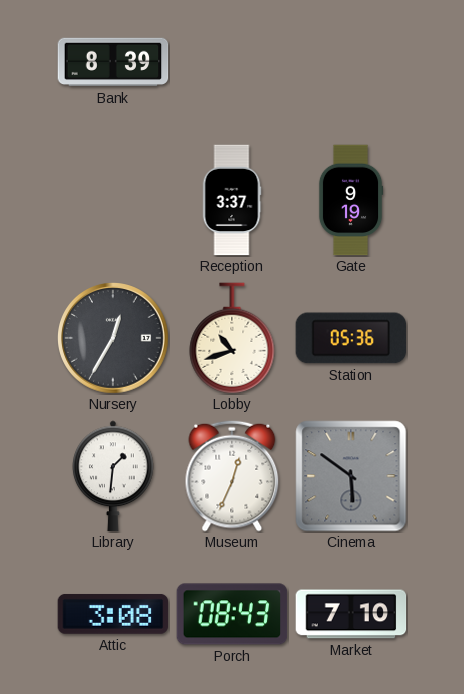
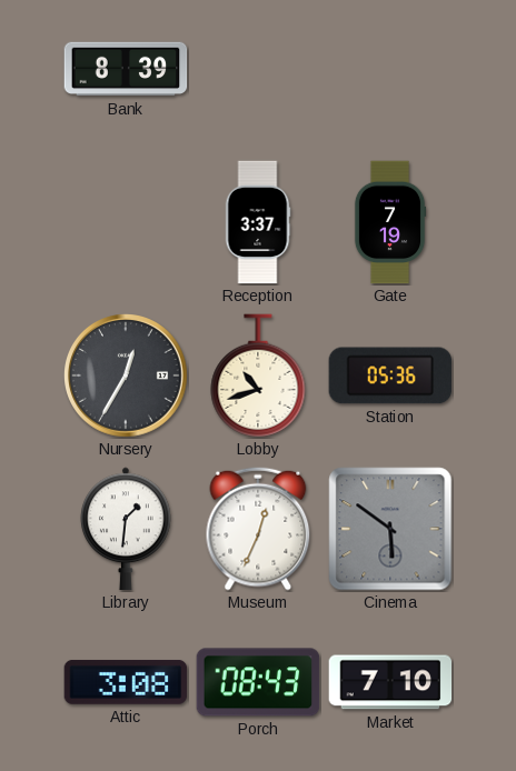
Gate: 9:19 -> 7:19 (390, 222)
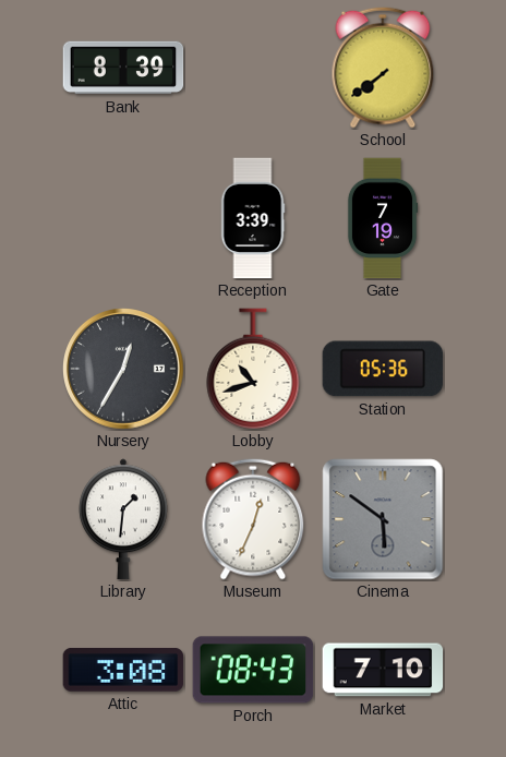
School: none -> 7:39 (383, 68)
Reception: 3:37 -> 3:39 (253, 218)
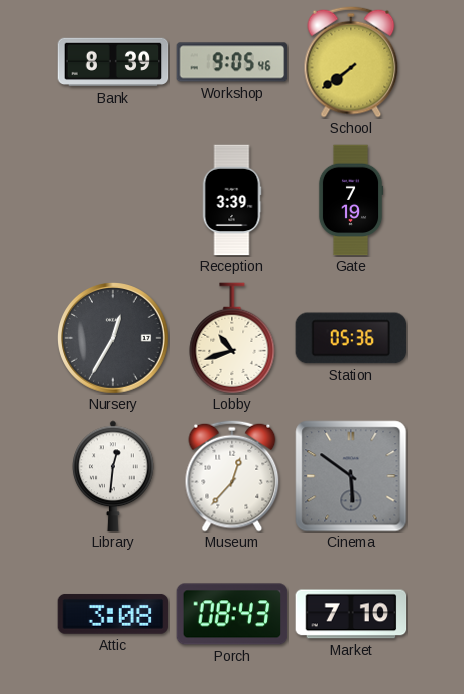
Workshop: none -> 9:05 (232, 62)
Library: 1:31 -> 12:31 (114, 476)
Museum: 12:34 -> 12:37 (232, 476)
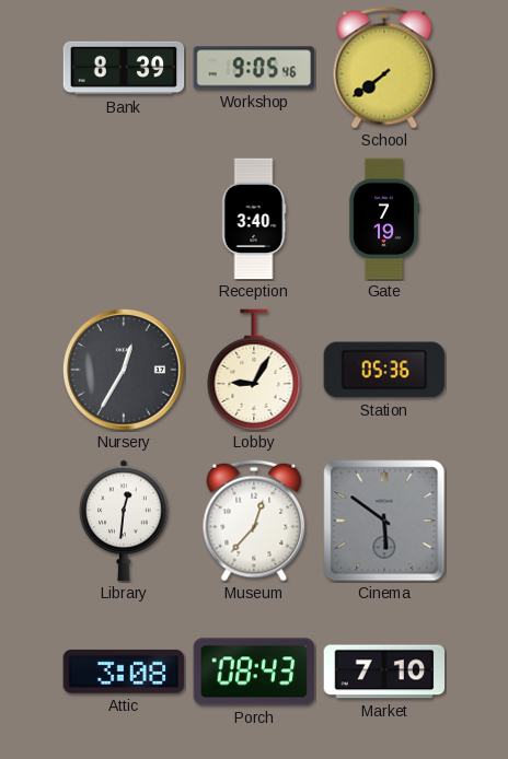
Reception: 3:39 -> 3:40 (254, 219)
Lobby: 10:42 -> 9:05 (254, 370)
